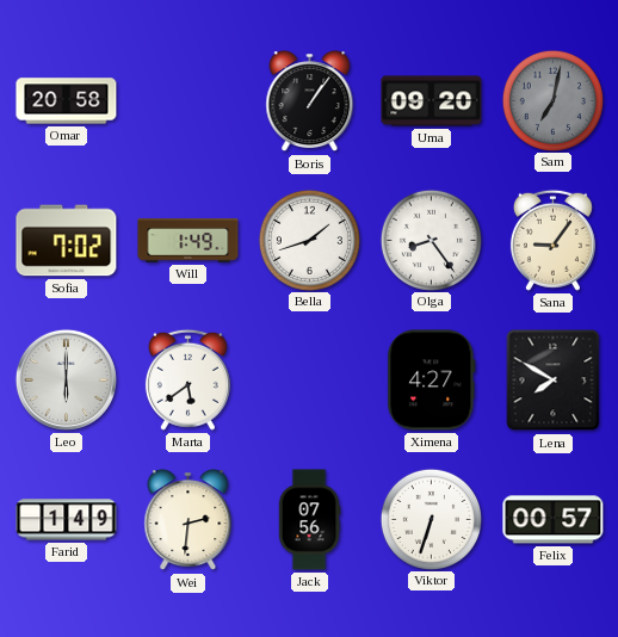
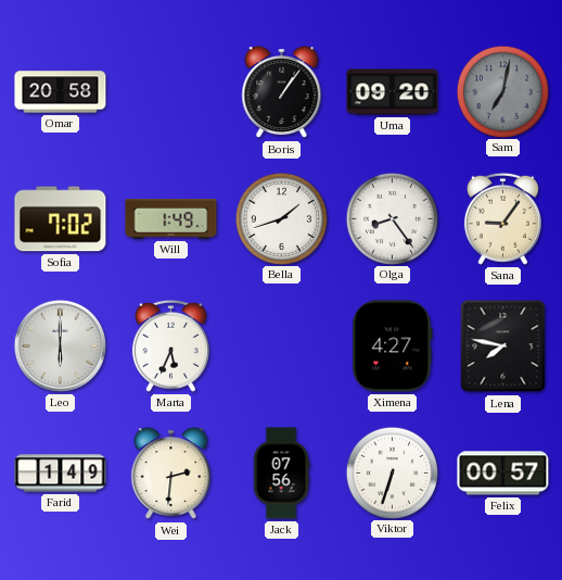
Marta: 5:39 -> 5:34 (170, 345)
Lena: 7:50 -> 7:47 (503, 346)
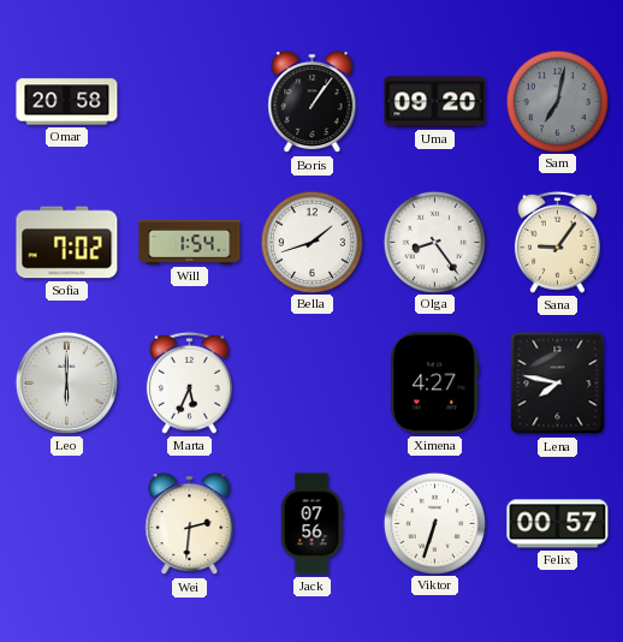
Will: 1:49 -> 1:54 (190, 243)
Farid: 1:49 -> none (61, 474)
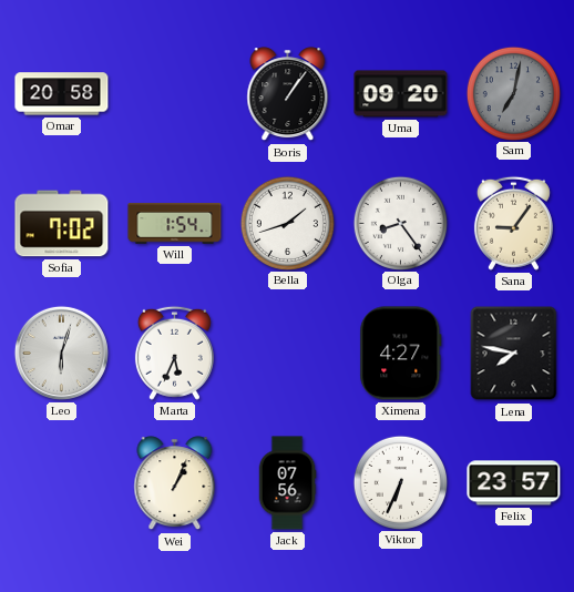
Leo: 6:00 -> 6:03 (61, 353)
Wei: 2:31 -> 1:04 (175, 483)
Viktor: 6:33 -> 6:34 (400, 482)
Felix: 00:57 -> 23:57 (514, 483)
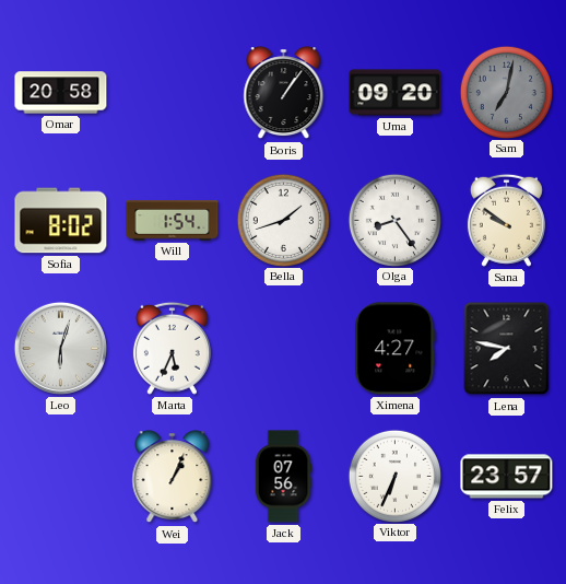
Sofia: 7:02 -> 8:02 (61, 221)
Sana: 9:06 -> 9:51 (506, 220)
